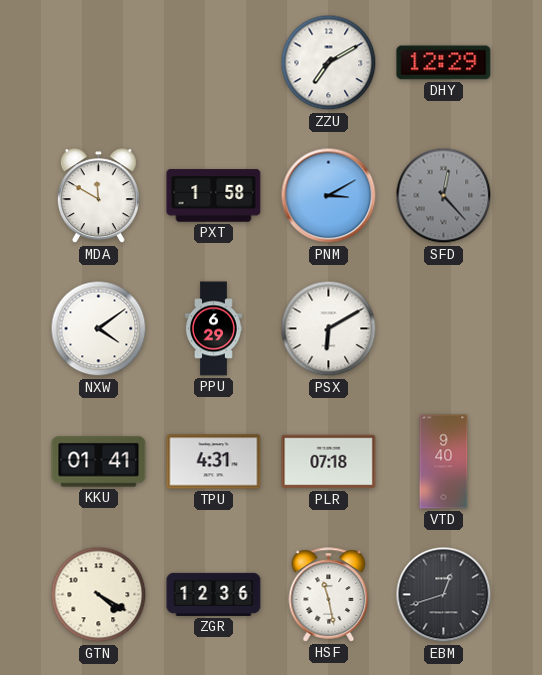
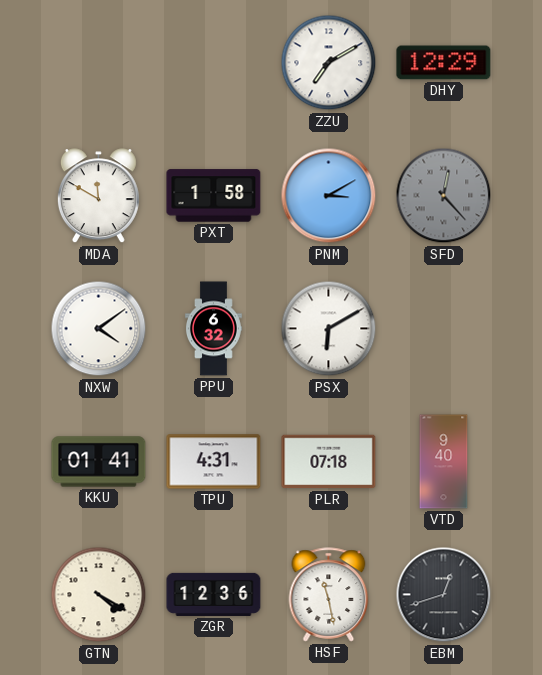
PPU: 6:29 -> 6:32 (214, 329)
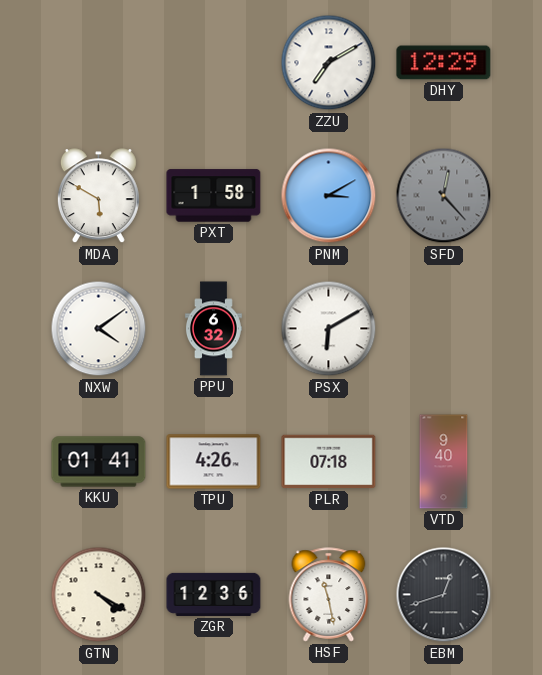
MDA: 11:50 -> 5:50 (98, 196)
TPU: 4:31 -> 4:26 (214, 462)
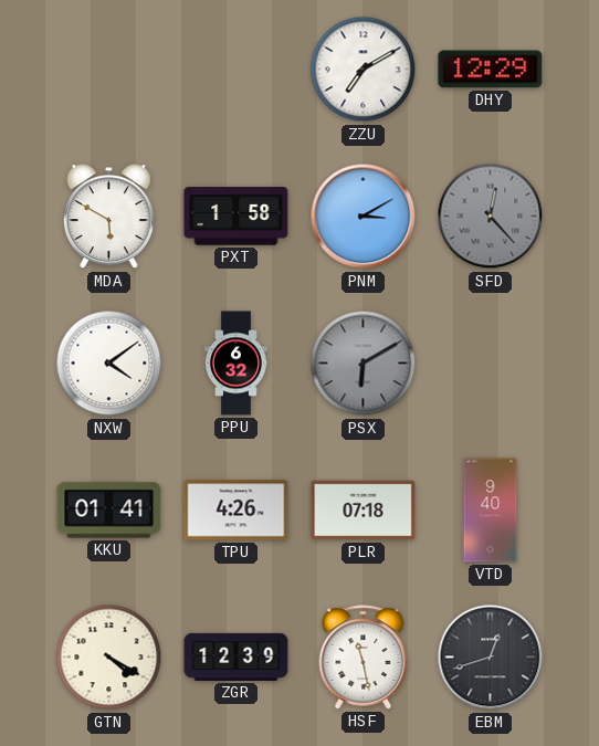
PSX dial: white -> grey (364, 364)
ZGR: 12:36 -> 12:39 (237, 656)
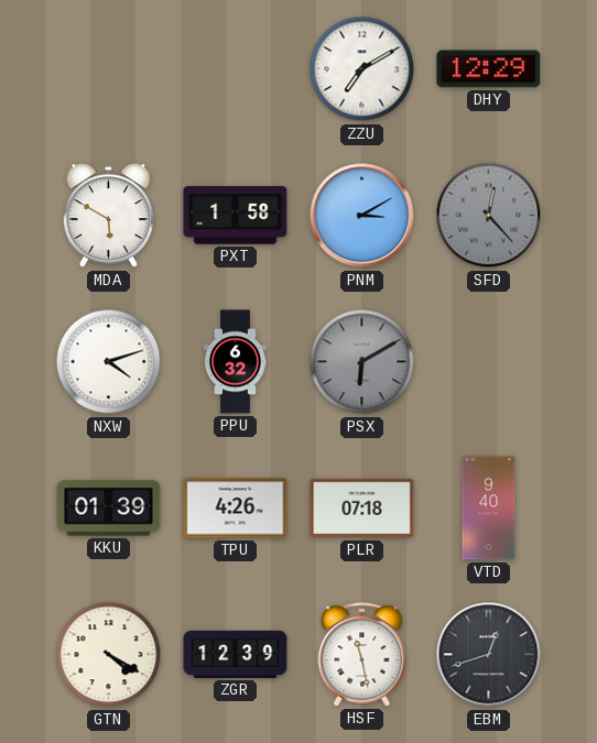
NXW: 4:09 -> 4:12 (109, 362)
KKU: 01:41 -> 01:39 (109, 509)
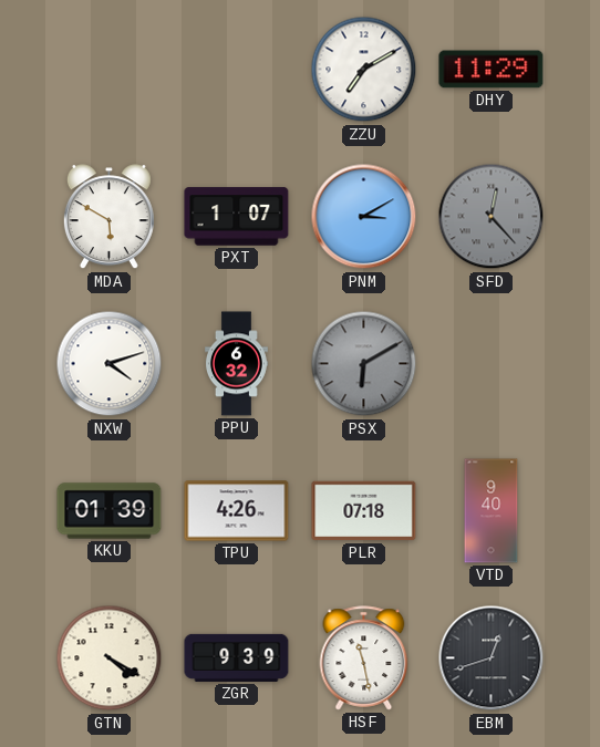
DHY: 12:29 -> 11:29 (492, 70)
PXT: 1:58 -> 1:07 (237, 217)
ZGR: 12:39 -> 9:39 (237, 657)
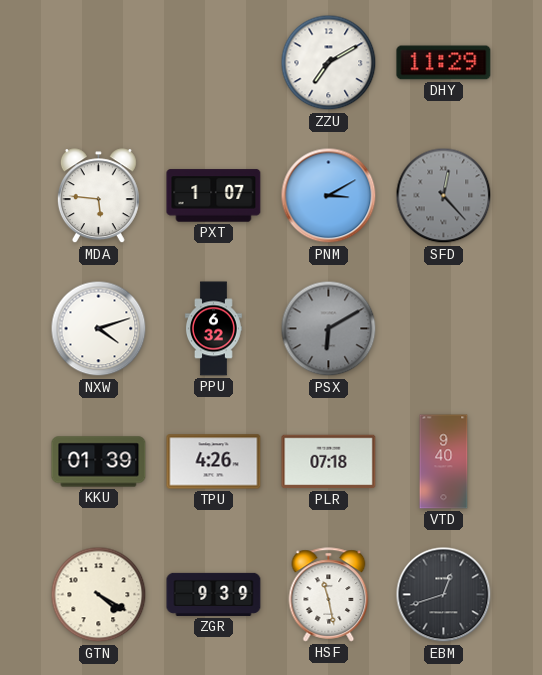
MDA: 5:50 -> 5:46 (98, 196)
